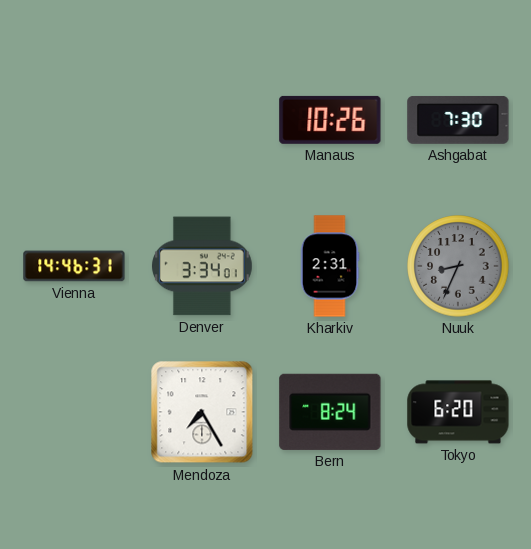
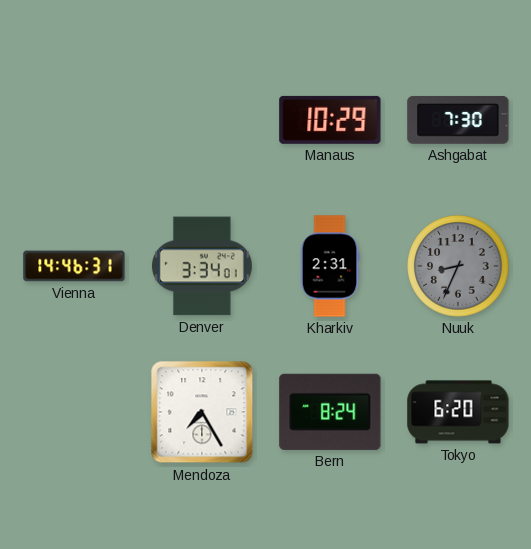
Manaus: 10:26 -> 10:29 (330, 120)
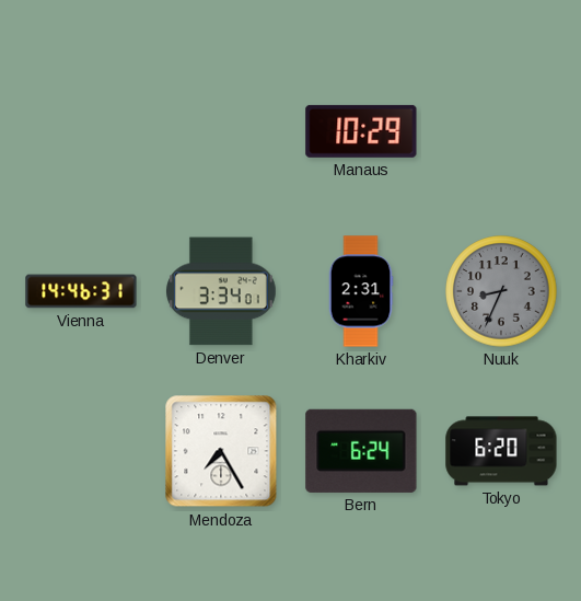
Ashgabat: 7:30 -> none (458, 120)
Bern: 8:24 -> 6:24 (361, 451)
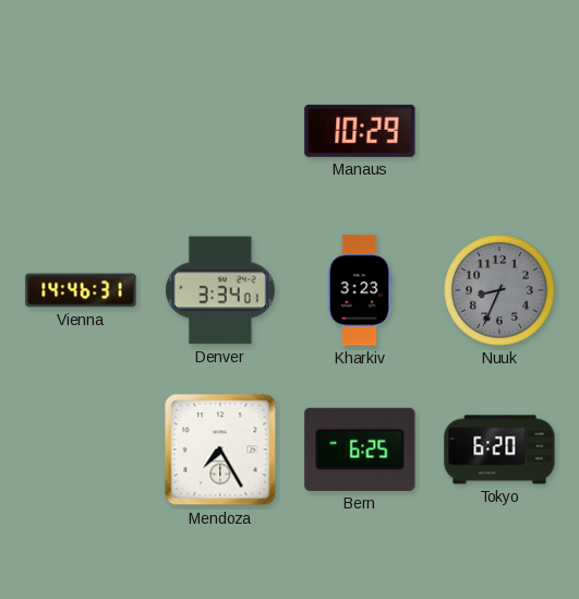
Kharkiv: 2:31 -> 3:23 (360, 290)
Bern: 6:24 -> 6:25 (360, 450)
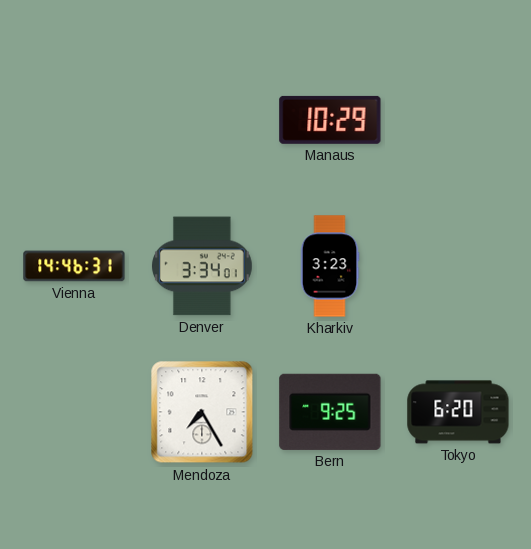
Nuuk: 8:34 -> none (499, 290)
Bern: 6:25 -> 9:25 (330, 412)
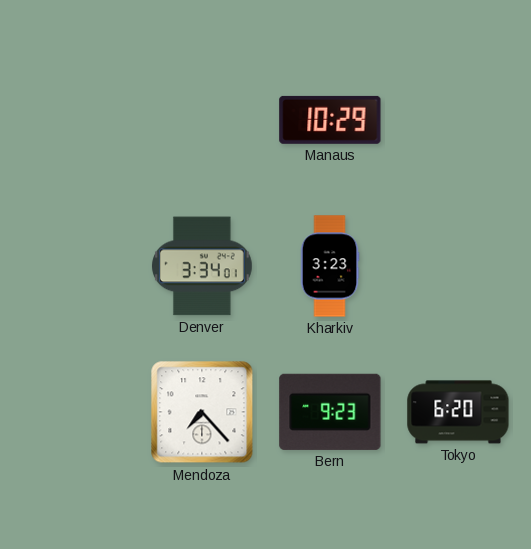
Vienna: 14:46 -> none (74, 266)
Mendoza: 7:25 -> 7:23 (202, 412)
Bern: 9:25 -> 9:23 (330, 412)
